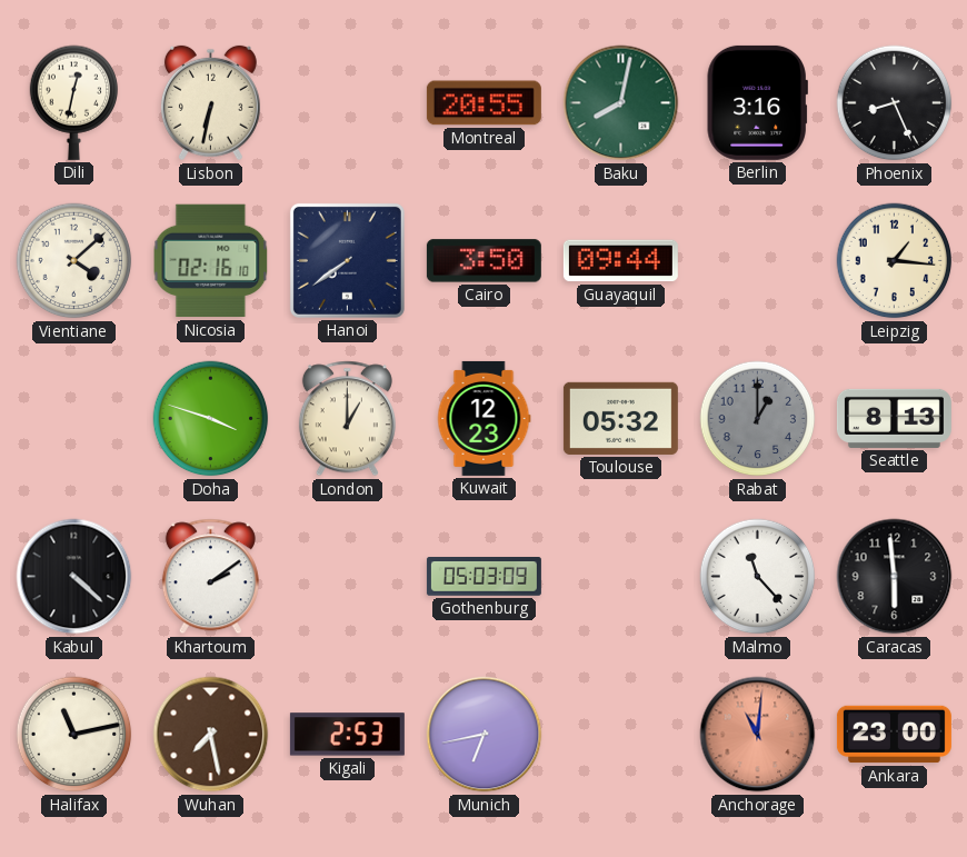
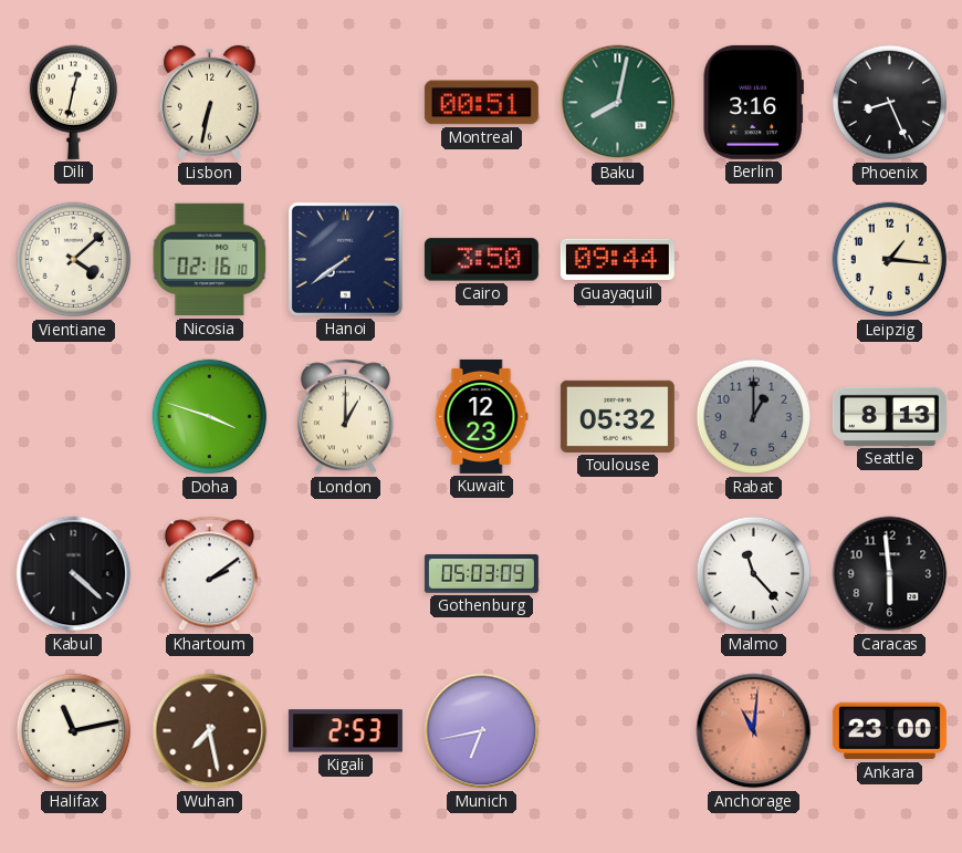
Montreal: 20:55 -> 00:51 (481, 103)
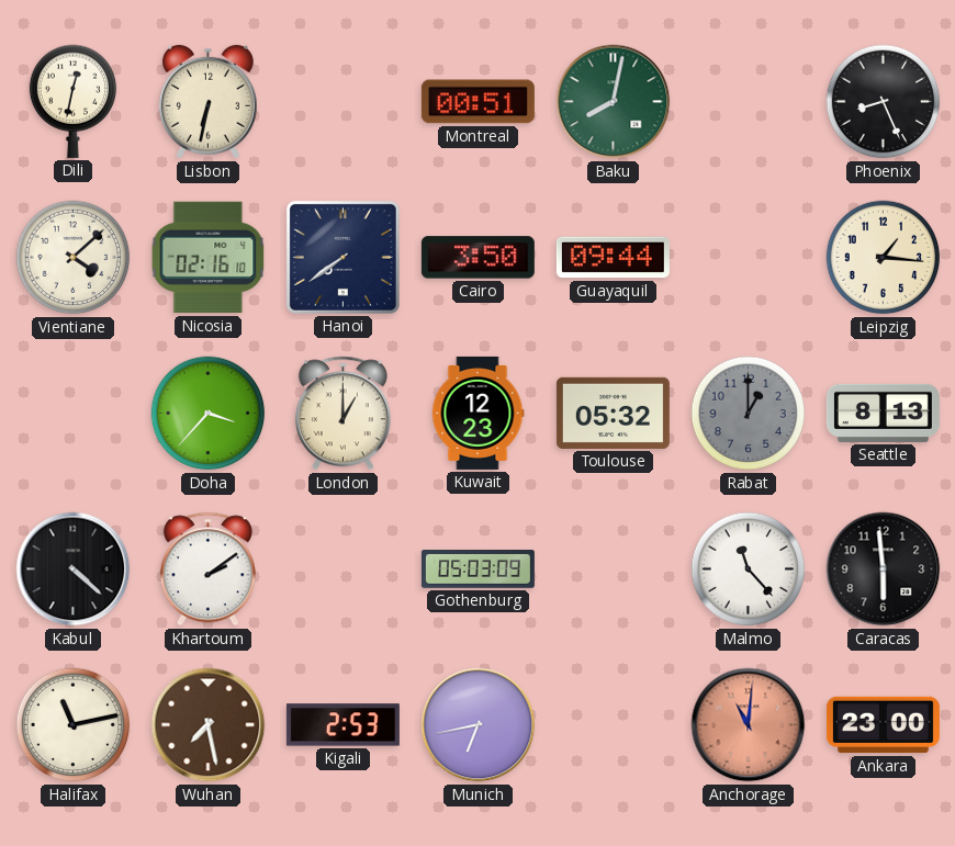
Berlin: 3:16 -> none (753, 102)
Doha: 3:48 -> 3:37 (209, 414)
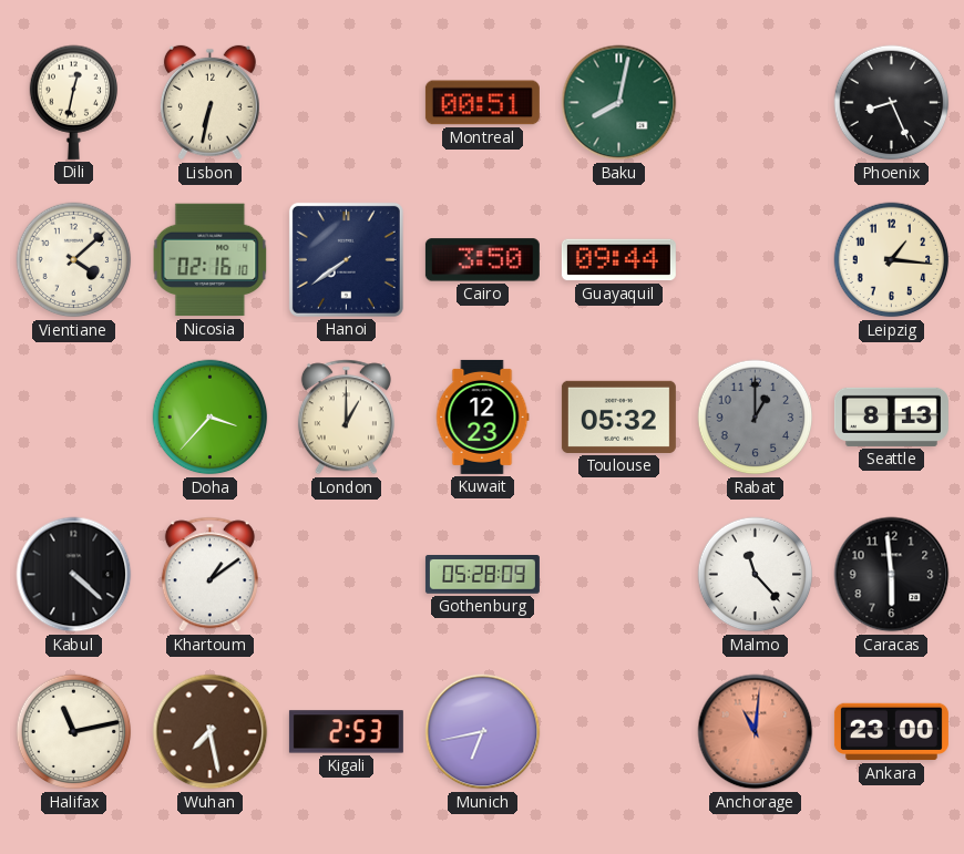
Khartoum: 2:09 -> 1:09 (209, 575)
Gothenburg: 05:03 -> 05:28 (482, 575)
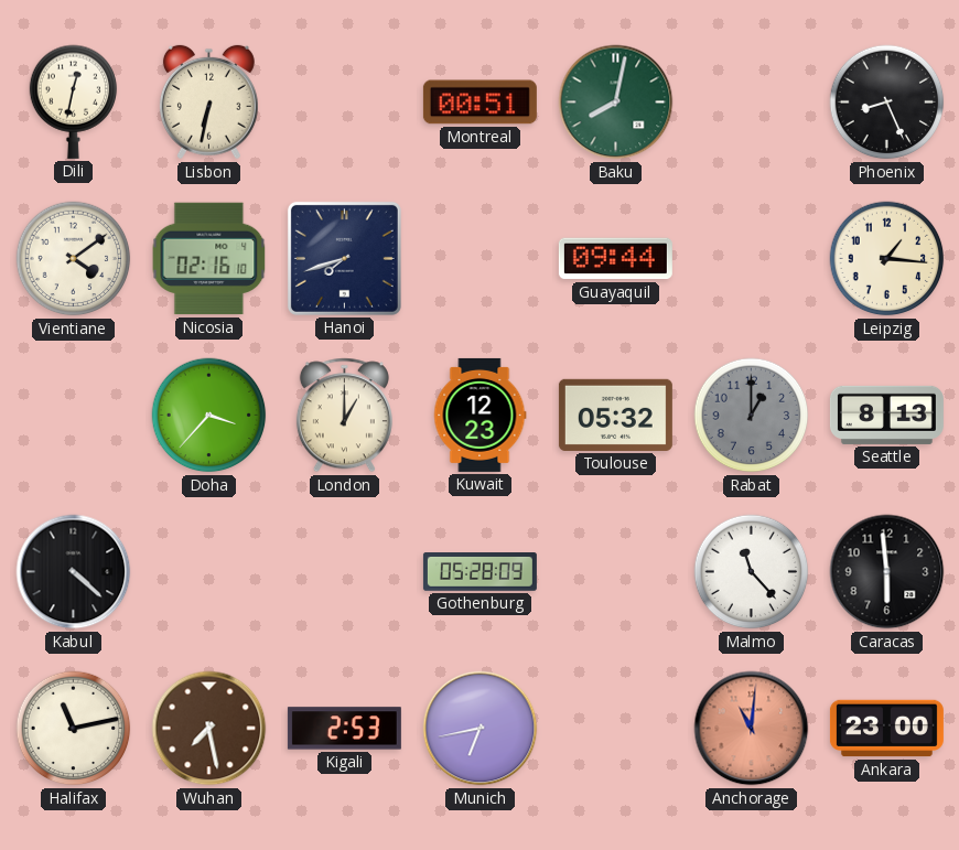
Vientiane: 4:08 -> 4:09 (74, 259)
Hanoi: 7:39 -> 7:42 (344, 258)
Cairo: 3:50 -> none (482, 260)
Khartoum: 1:09 -> none (209, 575)
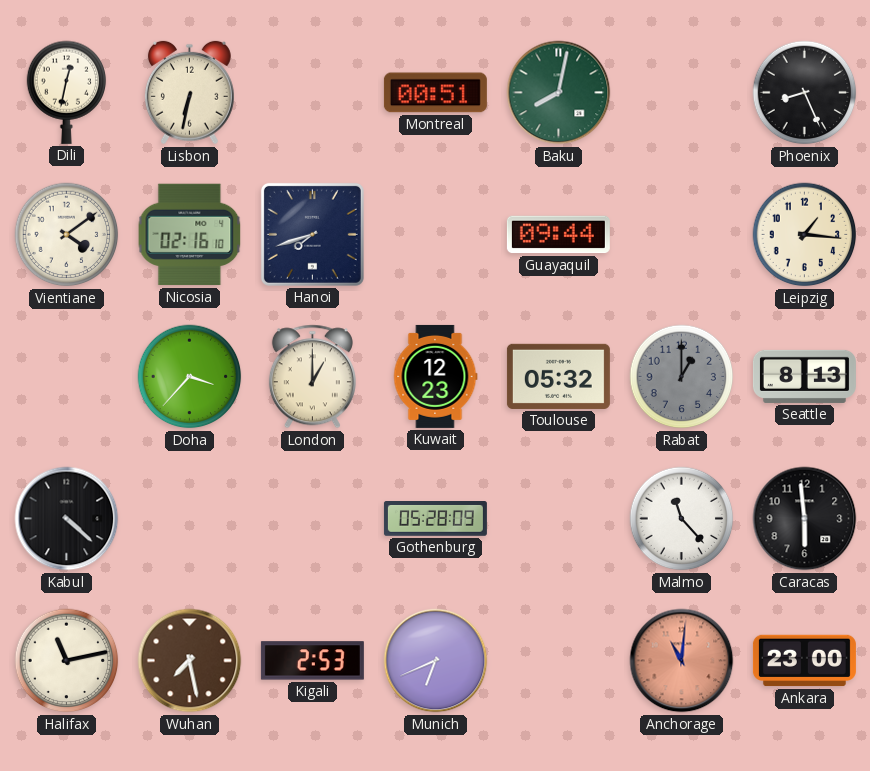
Munich: 6:43 -> 6:41 (436, 661)
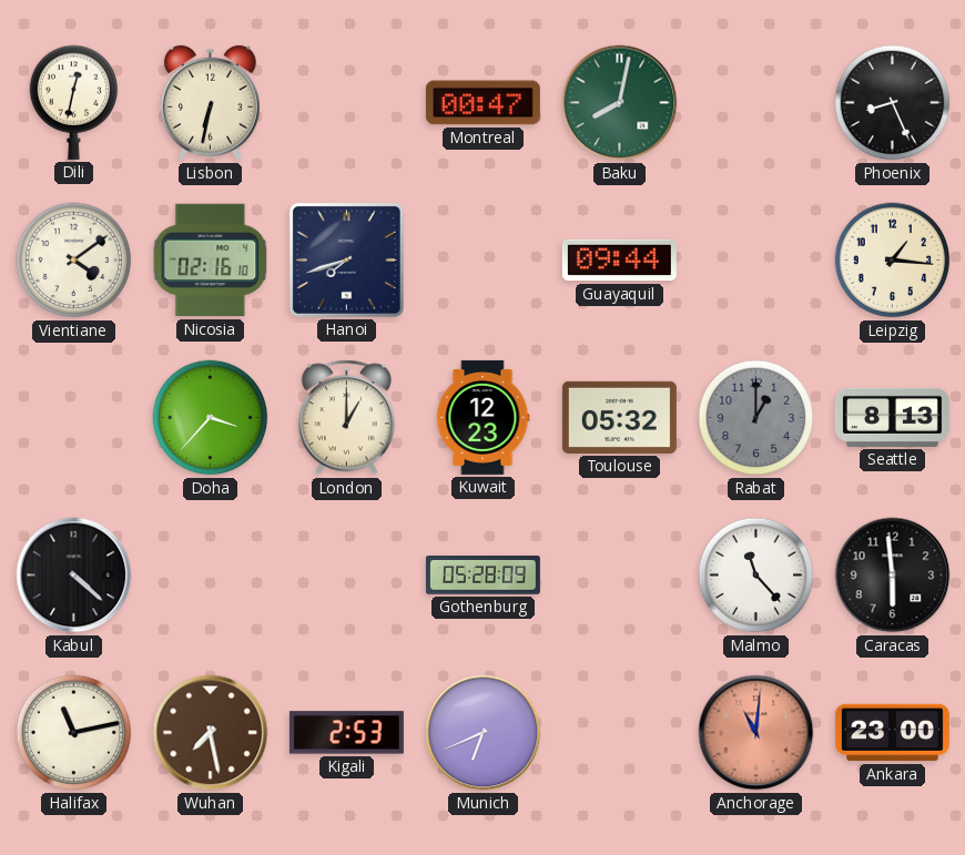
Montreal: 00:51 -> 00:47 (482, 103)
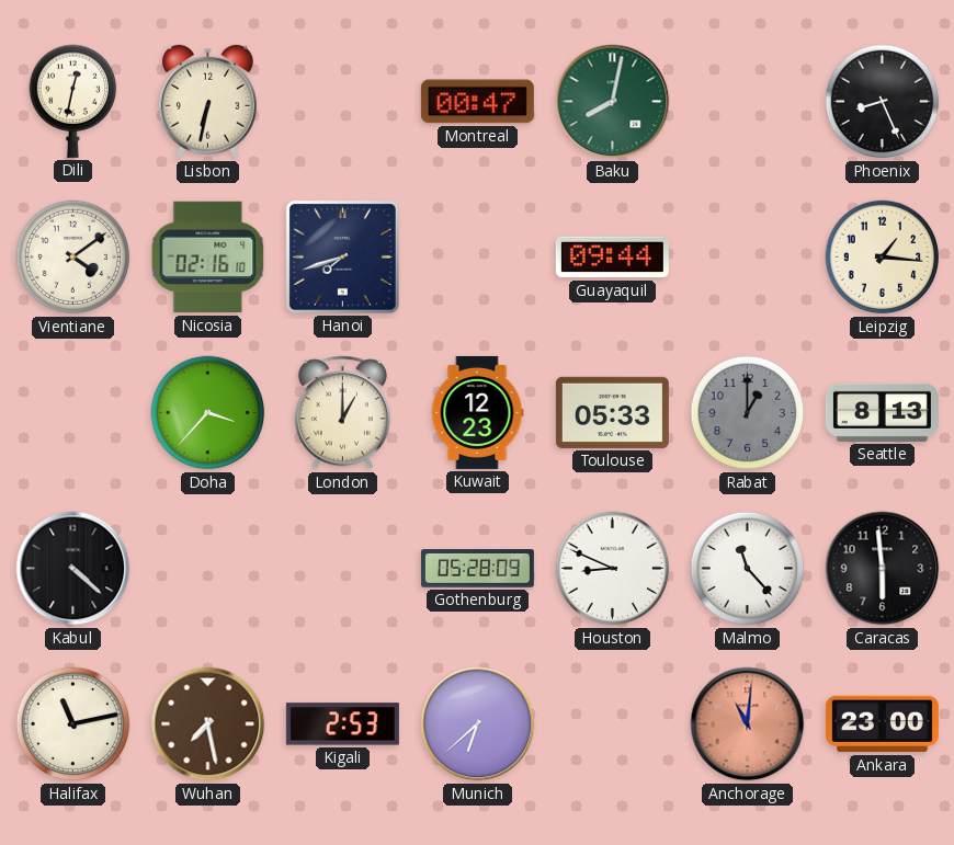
Toulouse: 05:32 -> 05:33 (612, 412)
Houston: none -> 8:49 (613, 569)
Munich: 6:41 -> 6:38 (478, 724)
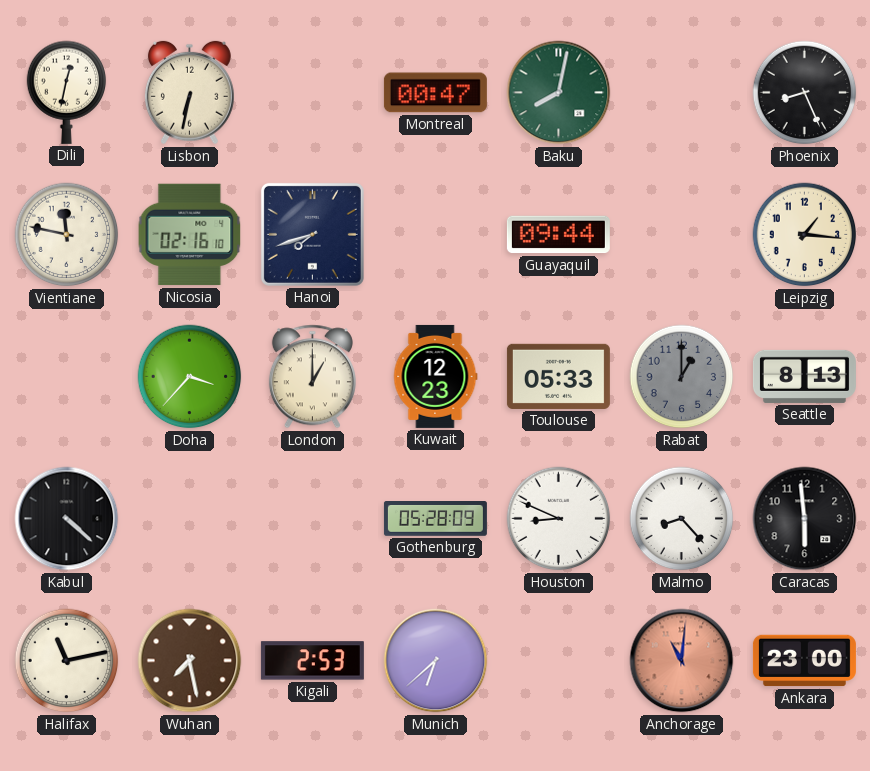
Vientiane: 4:09 -> 11:47 (67, 235)
Malmo: 11:23 -> 8:23 (682, 519)
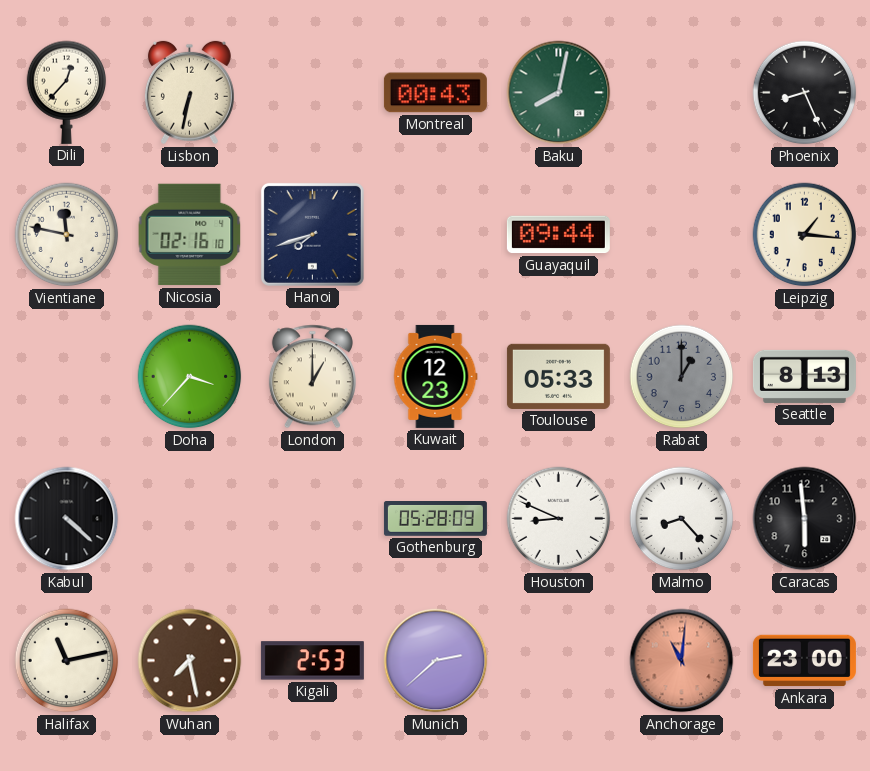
Dili: 12:32 -> 12:37 (67, 92)
Montreal: 00:47 -> 00:43 (435, 93)
Munich: 6:38 -> 2:38 (436, 661)
